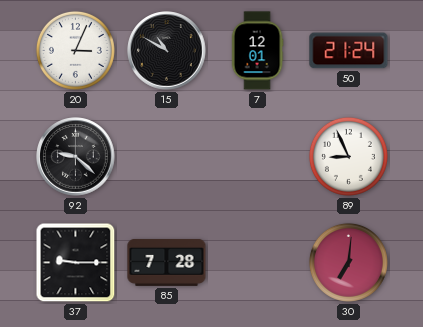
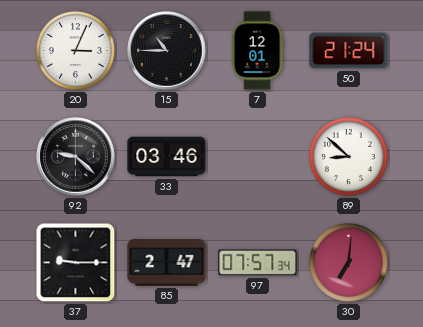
15: 10:50 -> 10:45 (167, 51)
33: none -> 03:46 (167, 157)
89: 8:56 -> 8:52 (348, 156)
85: 7:28 -> 2:47 (167, 262)
97: none -> 07:57 (258, 263)
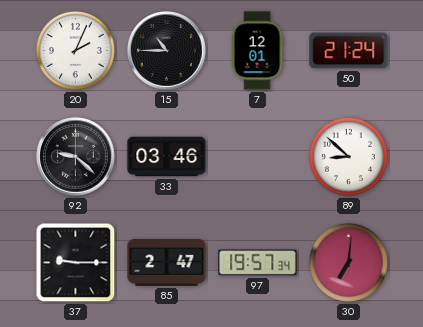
20: 3:04 -> 2:04 (75, 50)
97: 07:57 -> 19:57 (258, 263)
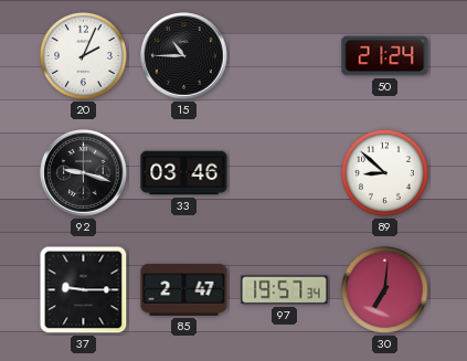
7: 12:01 -> none (257, 51)
92: 9:22 -> 9:18 (84, 173)
